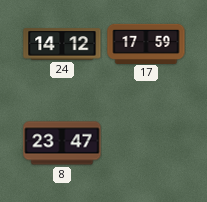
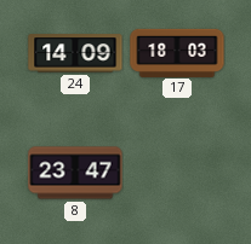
24: 14:12 -> 14:09 (75, 53)
17: 17:59 -> 18:03 (177, 52)
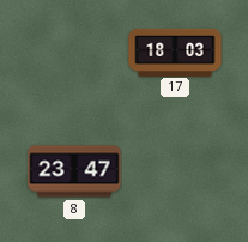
24: 14:09 -> none (75, 53)
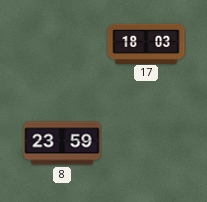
8: 23:47 -> 23:59 (62, 143)
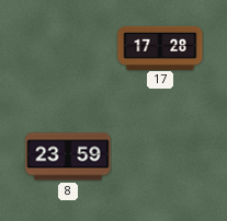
17: 18:03 -> 17:28 (160, 47)
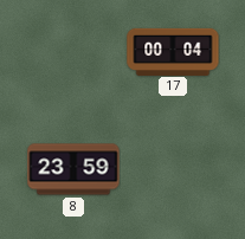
17: 17:28 -> 00:04 (173, 51)
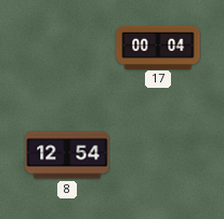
8: 23:59 -> 12:54 (67, 155)
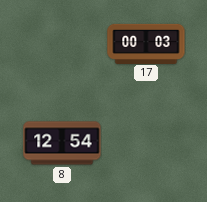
17: 00:04 -> 00:03 (146, 43)
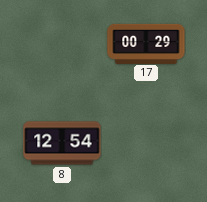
17: 00:03 -> 00:29 (146, 43)
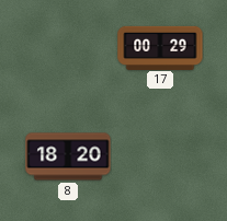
8: 12:54 -> 18:20 (68, 156)
